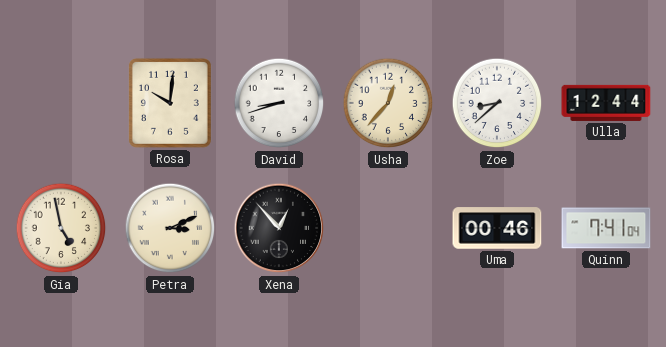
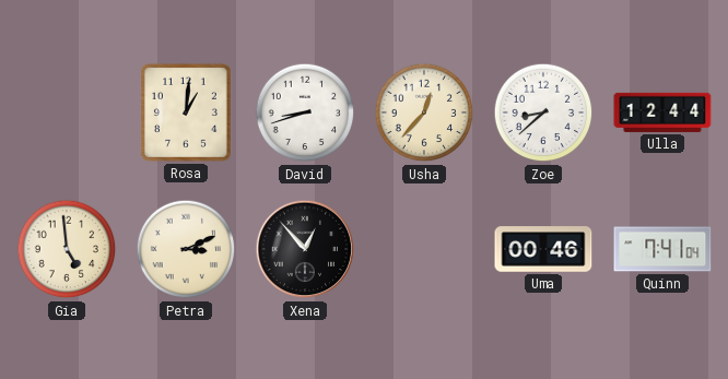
Rosa: 10:01 -> 1:01 (186, 112)
Gia: 4:58 -> 4:59 (67, 249)
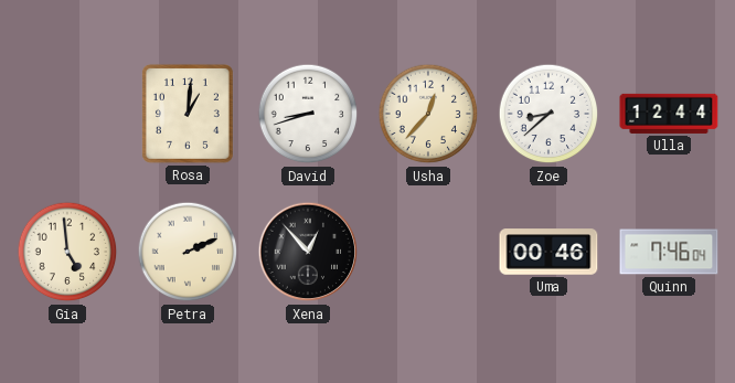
Petra: 3:11 -> 2:11 (188, 252)
Quinn: 7:41 -> 7:46 (669, 252)
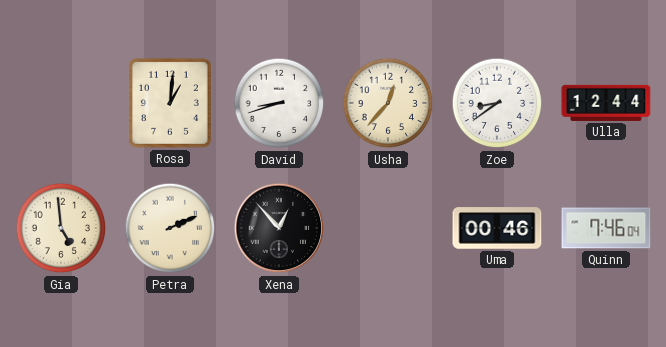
Zoe: 8:38 -> 8:39 (497, 103)
